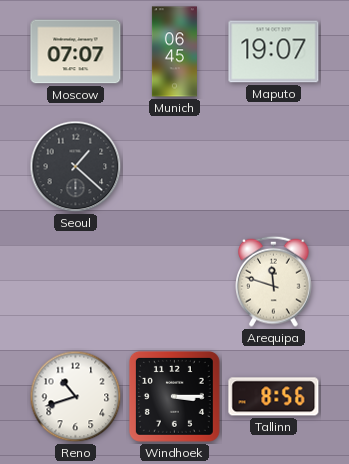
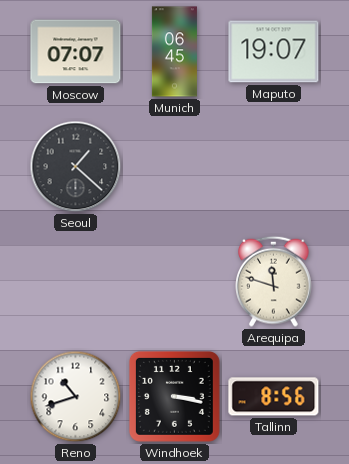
Windhoek: 3:15 -> 3:17 (174, 396)
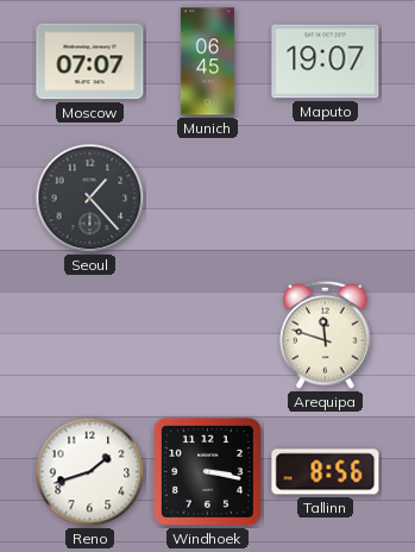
Seoul: 1:22 -> 1:23 (90, 199)
Reno: 10:42 -> 1:42 (90, 472)
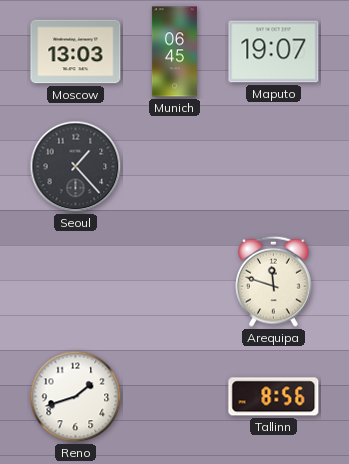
Moscow: 07:07 -> 13:03 (76, 52)
Windhoek: 3:17 -> none (207, 471)
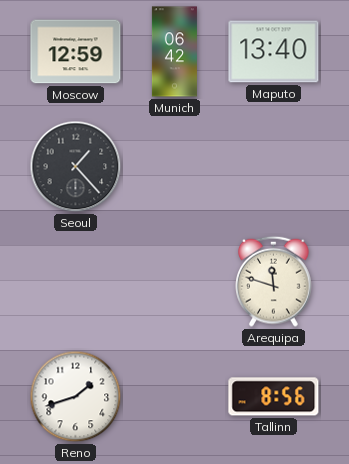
Moscow: 13:03 -> 12:59 (76, 52)
Munich: 06:45 -> 06:42 (174, 52)
Maputo: 19:07 -> 13:40 (274, 52)
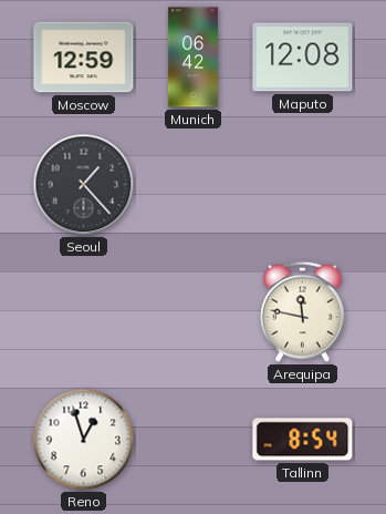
Maputo: 13:40 -> 12:08 (303, 58)
Arequipa: 11:48 -> 11:47 (303, 311)
Reno: 1:42 -> 12:57 (84, 440)
Tallinn: 8:56 -> 8:54 (303, 440)
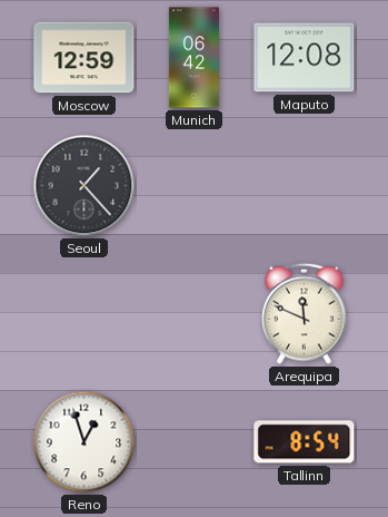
Arequipa: 11:47 -> 11:49 (305, 313)
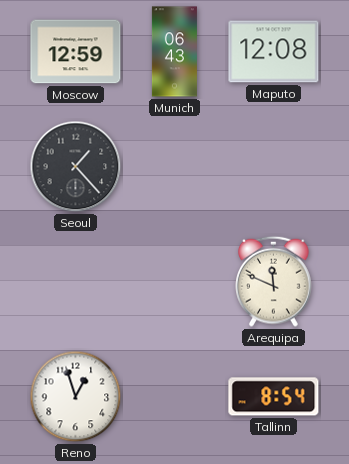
Munich: 06:42 -> 06:43 (174, 52)
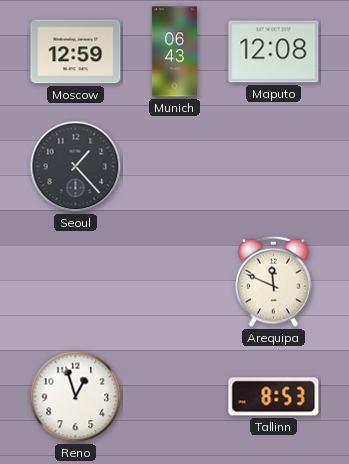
Tallinn: 8:54 -> 8:53 (274, 397)
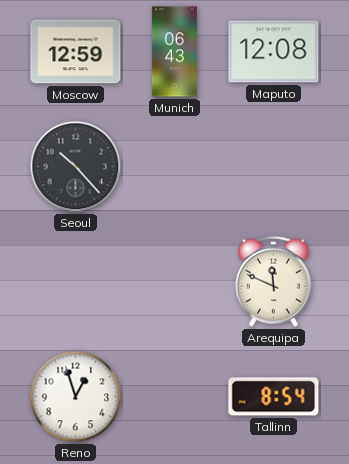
Seoul: 1:23 -> 10:23 (76, 167)
Tallinn: 8:53 -> 8:54 (274, 397)
